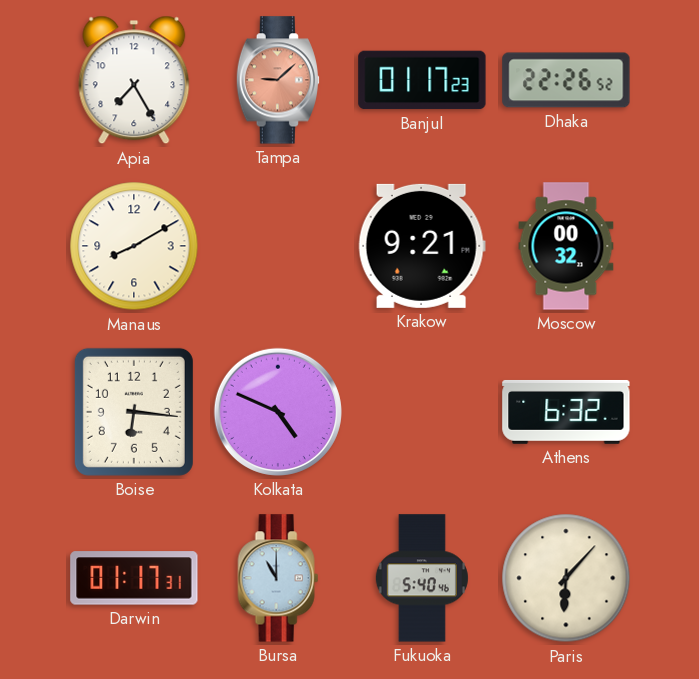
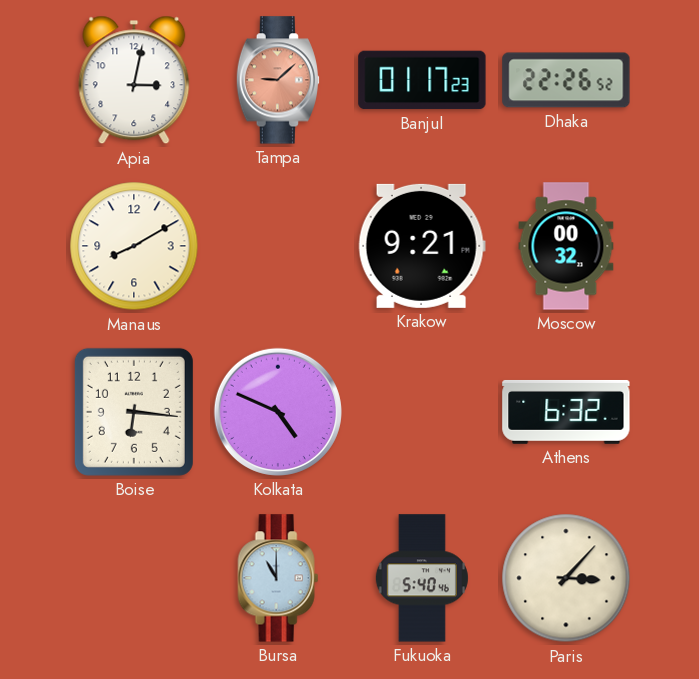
Apia: 7:25 -> 3:02 (134, 80)
Darwin: 01:17 -> none (134, 578)
Paris: 6:07 -> 3:07 (566, 578)
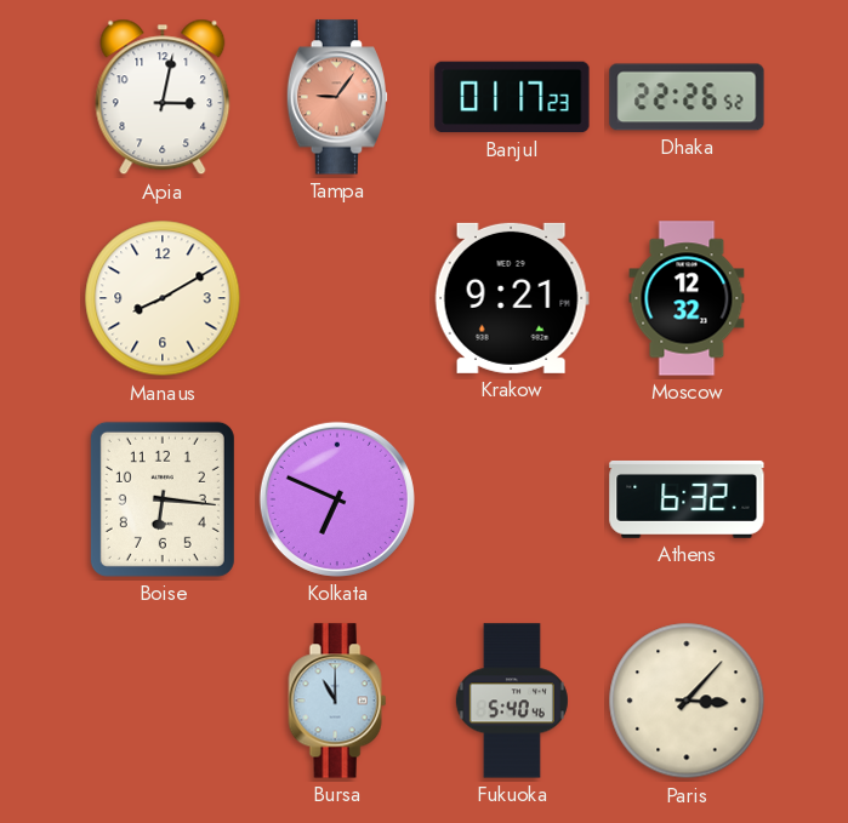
Tampa: 9:08 -> 9:06 (336, 97)
Moscow: 00:32 -> 12:32 (687, 298)
Kolkata: 4:49 -> 6:49 (337, 499)
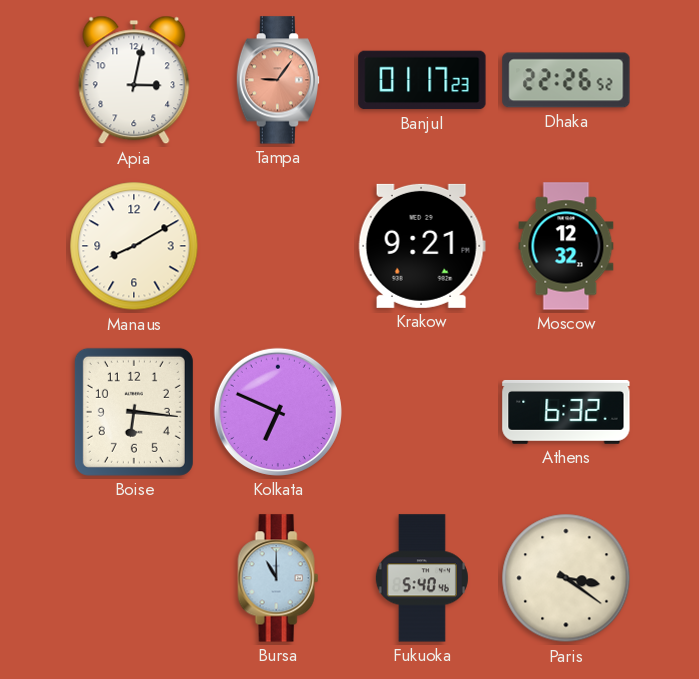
Paris: 3:07 -> 3:21 (566, 578)
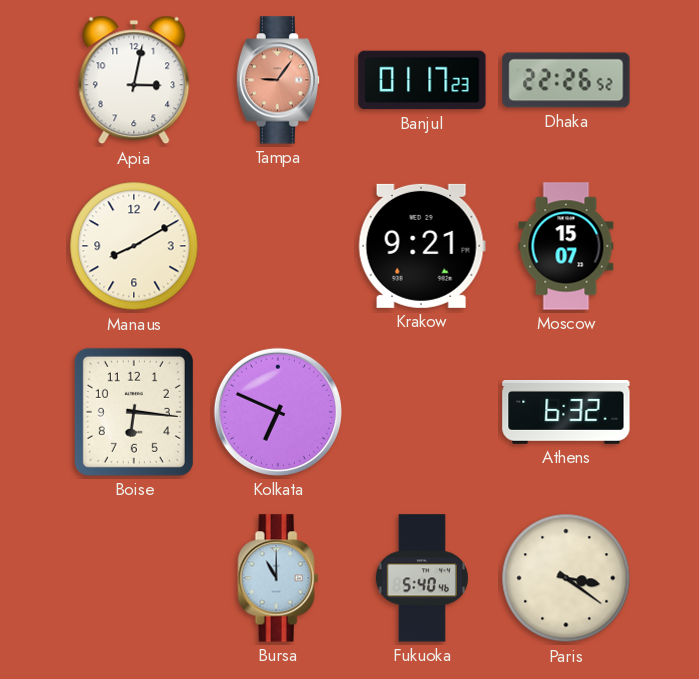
Moscow: 12:32 -> 15:07 (566, 246)
